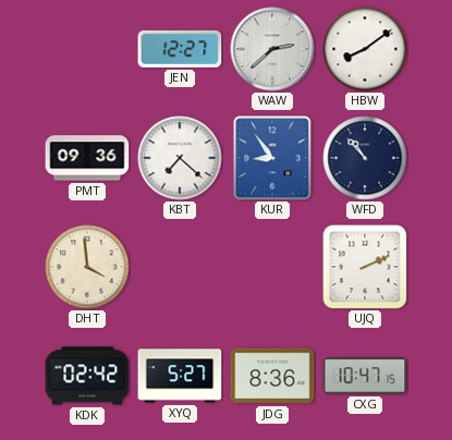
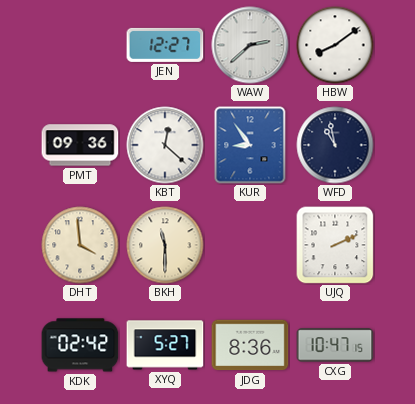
KBT: 7:22 -> 12:22 (165, 145)
WFD: 10:53 -> 10:58 (335, 145)
BKH: none -> 11:30 (165, 245)
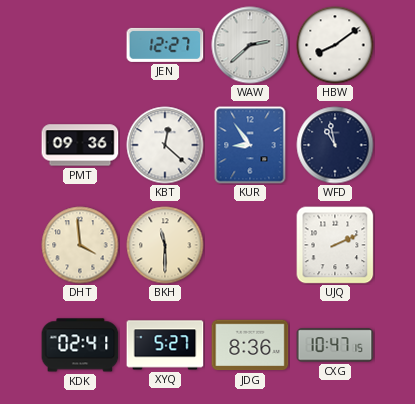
KDK: 02:42 -> 02:41 (80, 345)
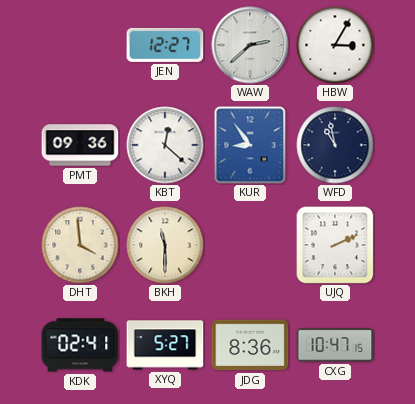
HBW: 8:09 -> 3:05 (335, 45)
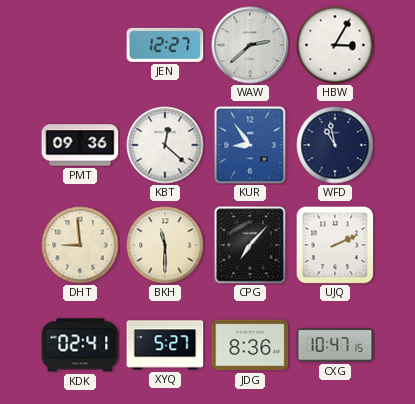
DHT: 3:59 -> 8:59 (80, 245)
CPG: none -> 7:07 (250, 245)
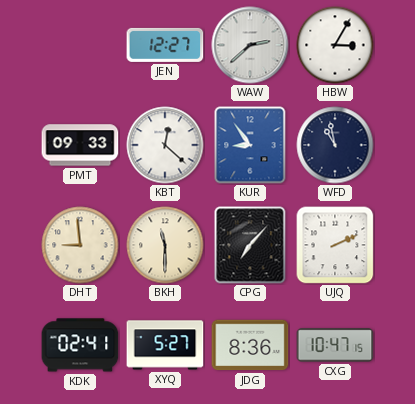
PMT: 09:36 -> 09:33 (80, 145)
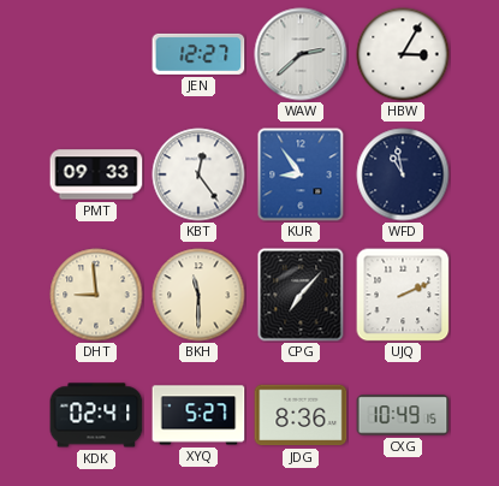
KBT: 12:22 -> 12:24 (198, 174)
CXG: 10:47 -> 10:49 (403, 415)
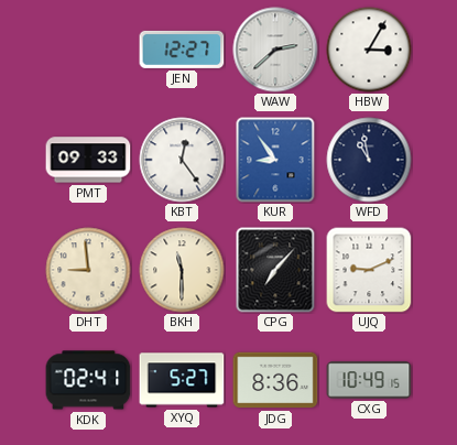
UJQ: 2:11 -> 9:11 (369, 270)
